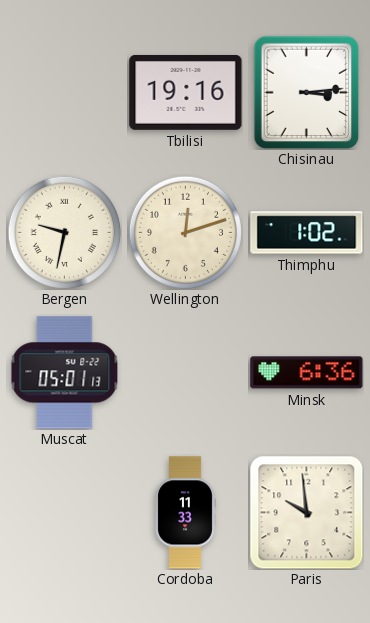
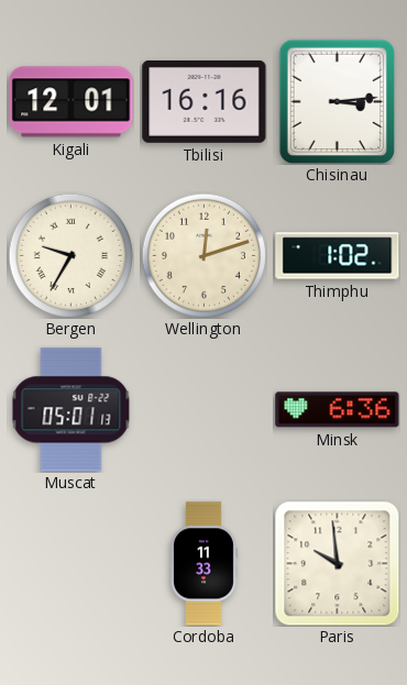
Kigali: none -> 12:01 (71, 102)
Tbilisi: 19:16 -> 16:16 (205, 101)
Bergen: 9:32 -> 9:35 (70, 255)
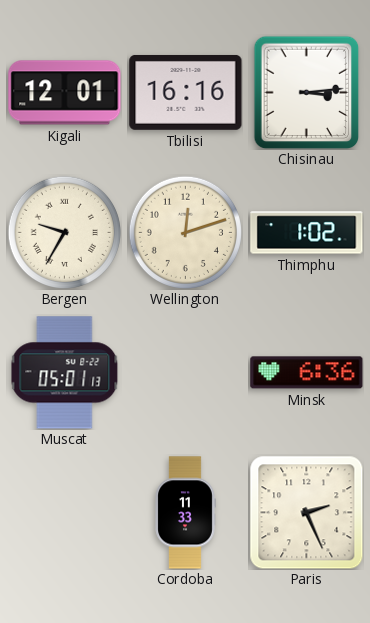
Paris: 9:59 -> 2:26 (306, 512)
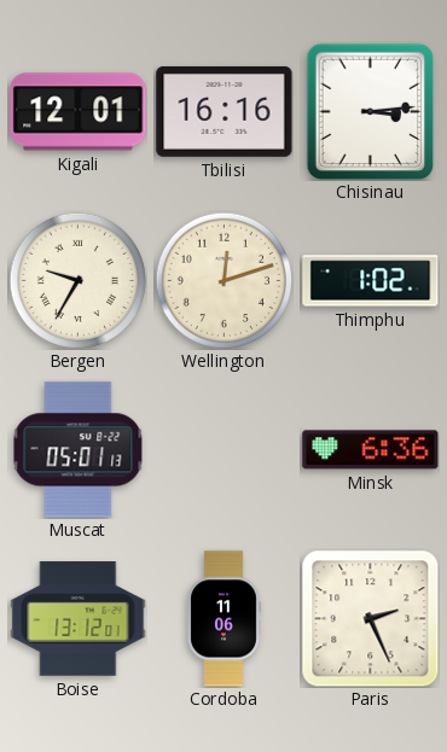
Boise: none -> 13:12 (79, 619)
Cordoba: 11:33 -> 11:06 (224, 619)
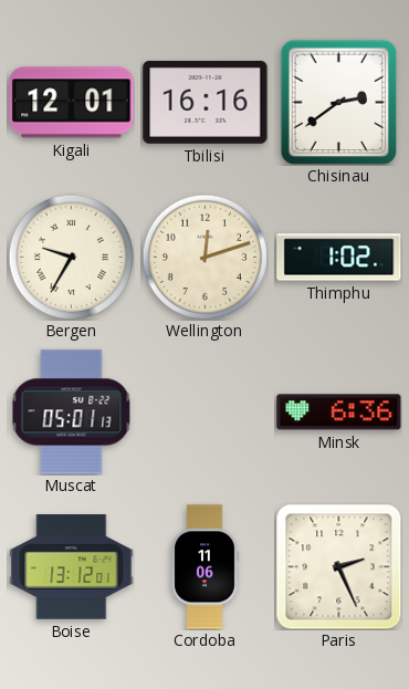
Chisinau: 3:14 -> 2:39 (339, 102)
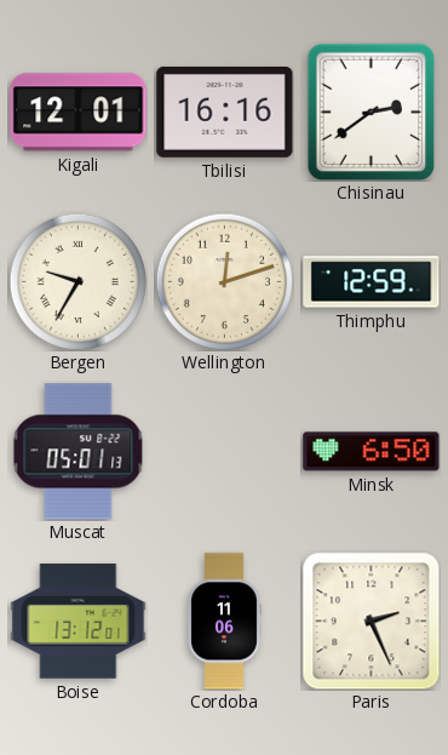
Thimphu: 1:02 -> 12:59 (372, 282)
Minsk: 6:36 -> 6:50 (372, 452)
